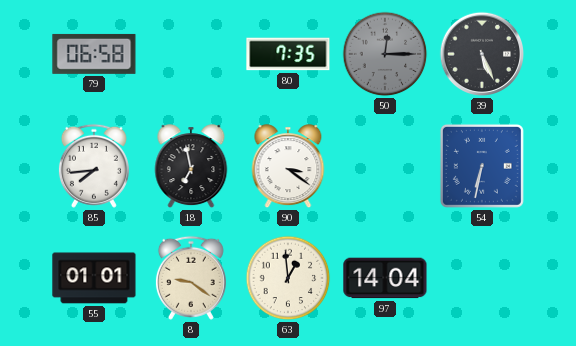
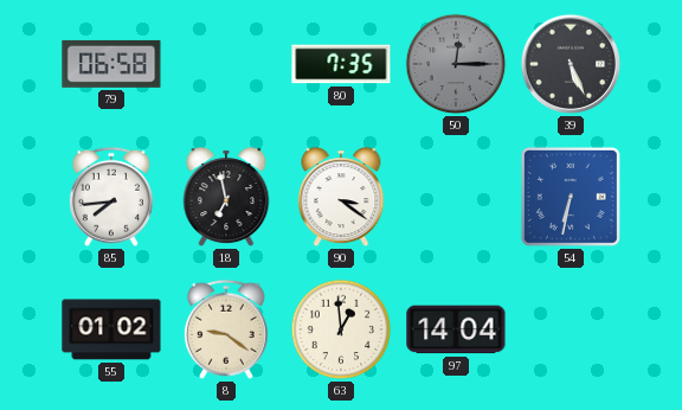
55: 01:01 -> 01:02 (111, 329)
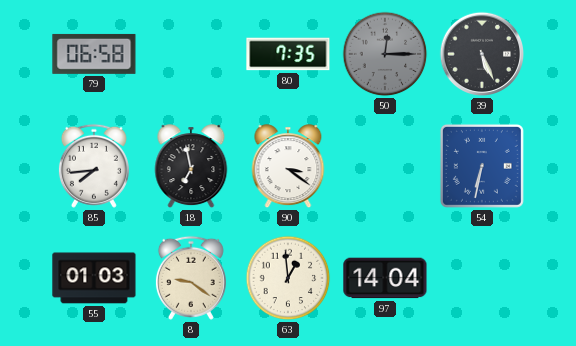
55: 01:02 -> 01:03 (94, 278)
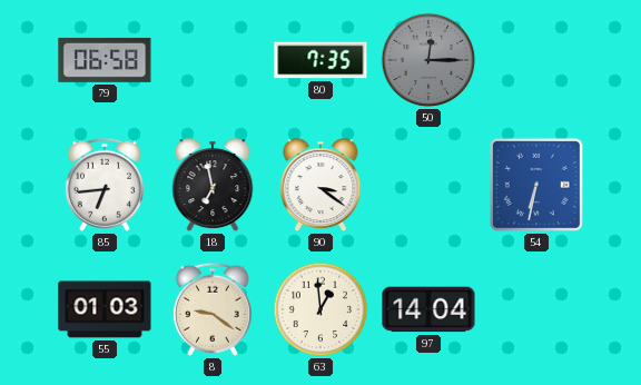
39: 5:26 -> none (482, 54)
85: 7:44 -> 6:44 (105, 185)
